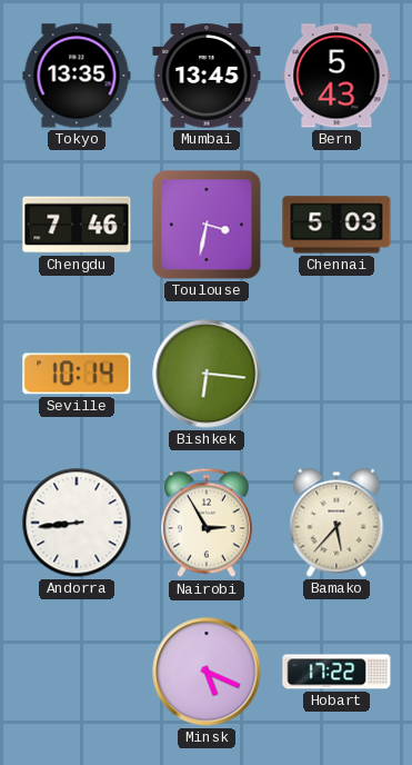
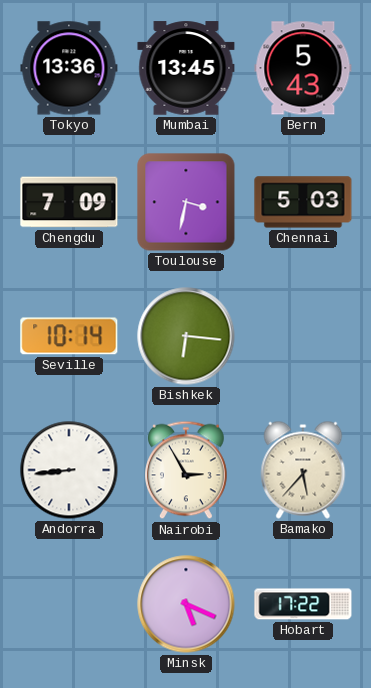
Tokyo: 13:35 -> 13:36 (69, 68)
Chengdu: 7:46 -> 7:09 (69, 202)
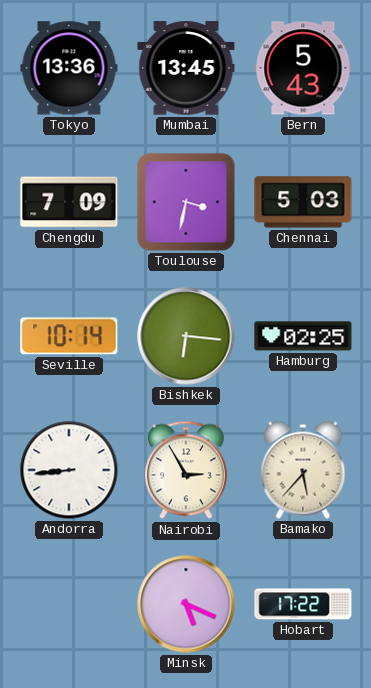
Hamburg: none -> 02:25 (303, 336)
